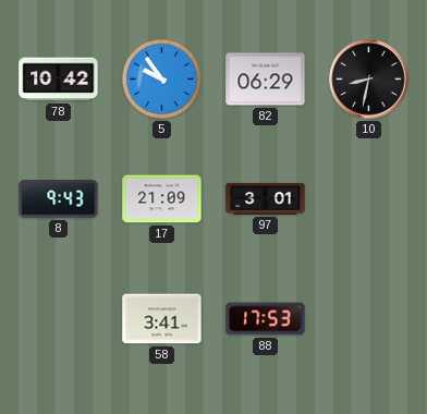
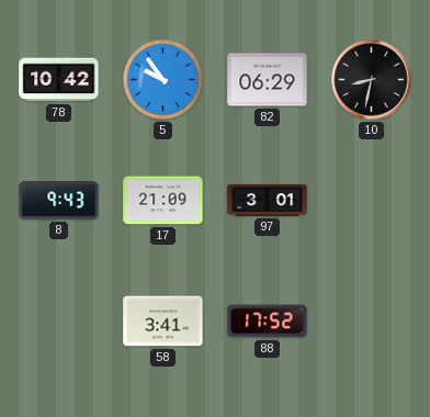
88: 17:53 -> 17:52 (268, 322)
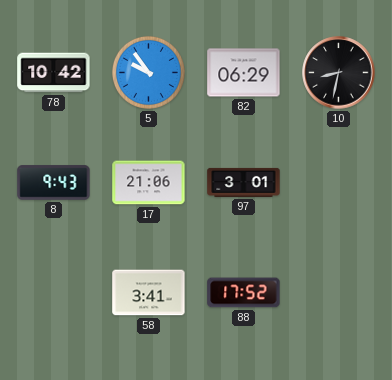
17: 21:09 -> 21:06 (149, 183)
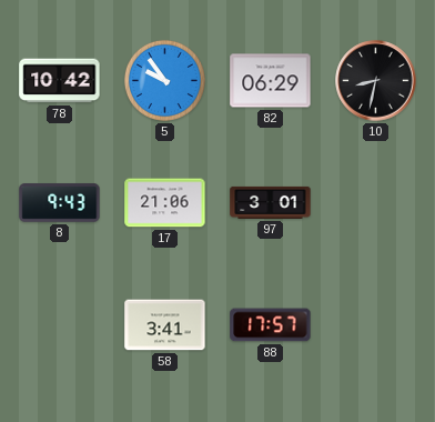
88: 17:52 -> 17:57 (271, 325)
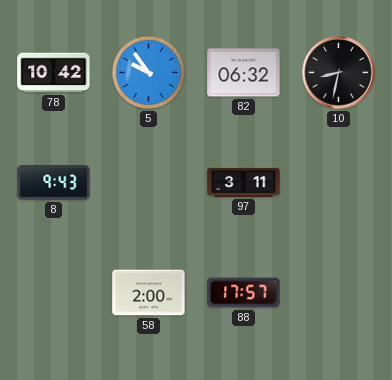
82: 06:29 -> 06:32 (244, 73)
17: 21:06 -> none (165, 203)
97: 3:01 -> 3:11 (244, 182)
58: 3:41 -> 2:00 (149, 293)
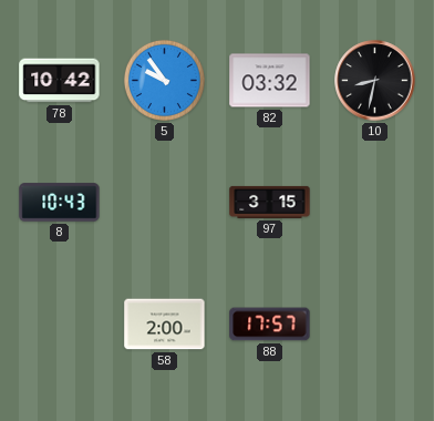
82: 06:32 -> 03:32 (270, 81)
8: 9:43 -> 10:43 (60, 203)
97: 3:11 -> 3:15 (270, 202)
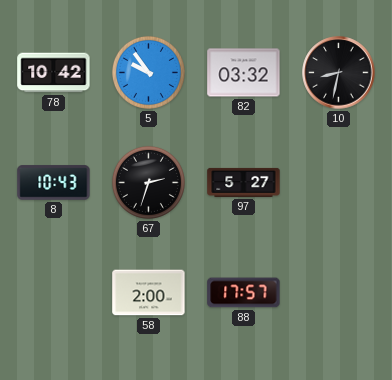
67: none -> 2:33 (148, 182)
97: 3:15 -> 5:27 (244, 182)
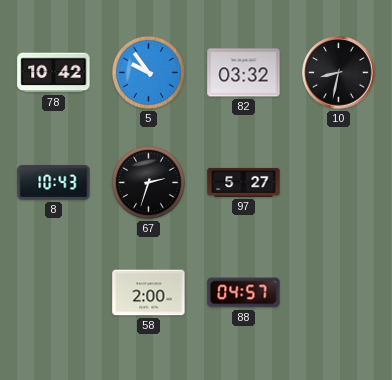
88: 17:57 -> 04:57 (244, 293)
